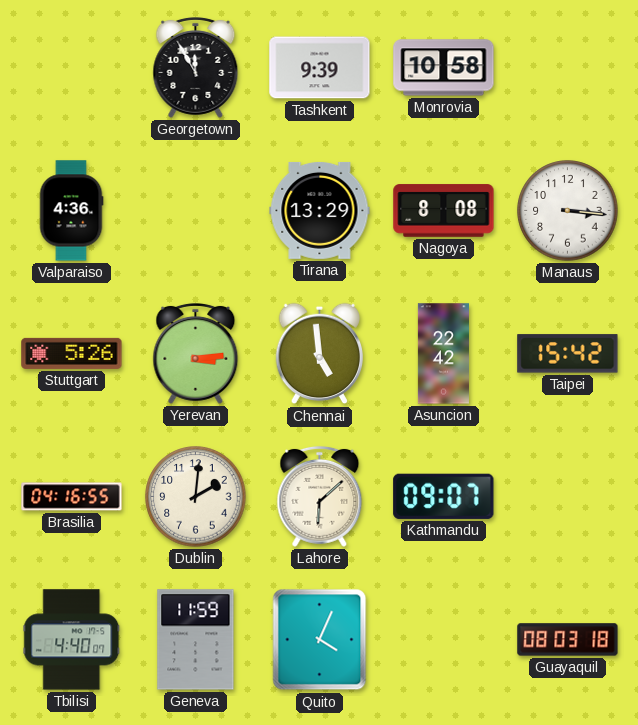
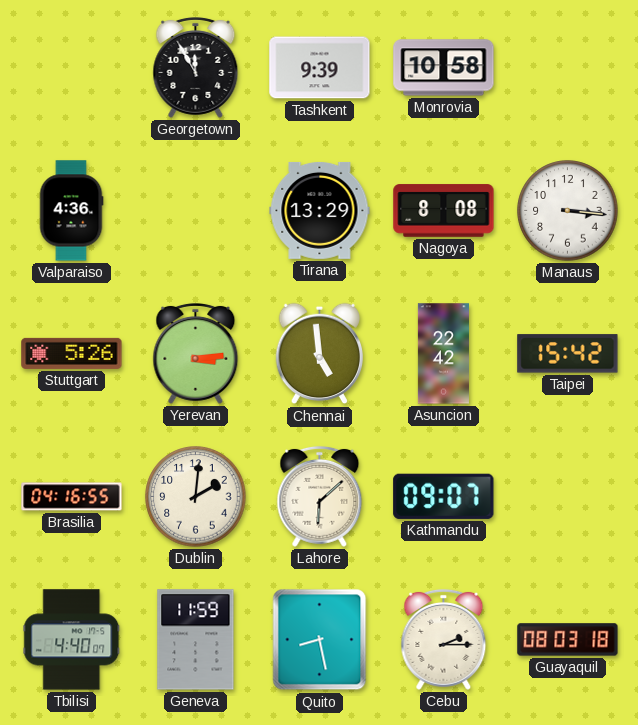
Quito: 4:04 -> 8:28 (320, 640)
Cebu: none -> 2:15 (444, 639)
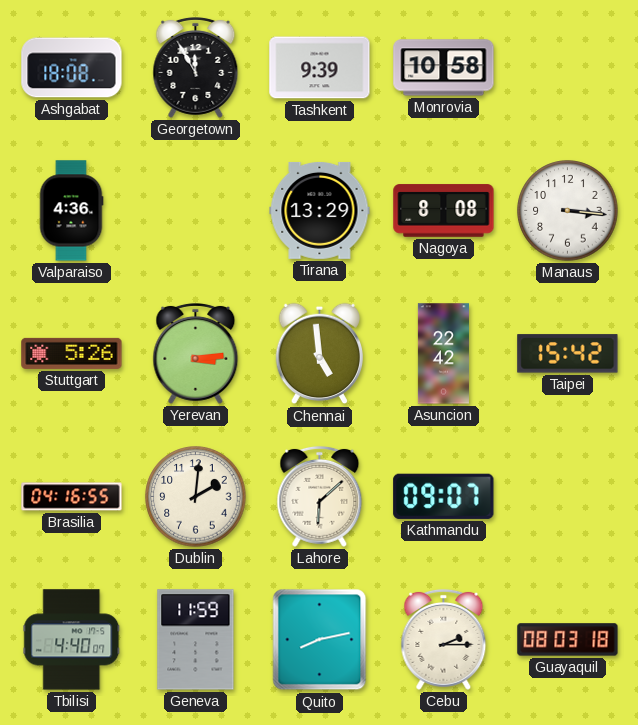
Ashgabat: none -> 18:08 (72, 68)
Quito: 8:28 -> 8:13 (320, 640)
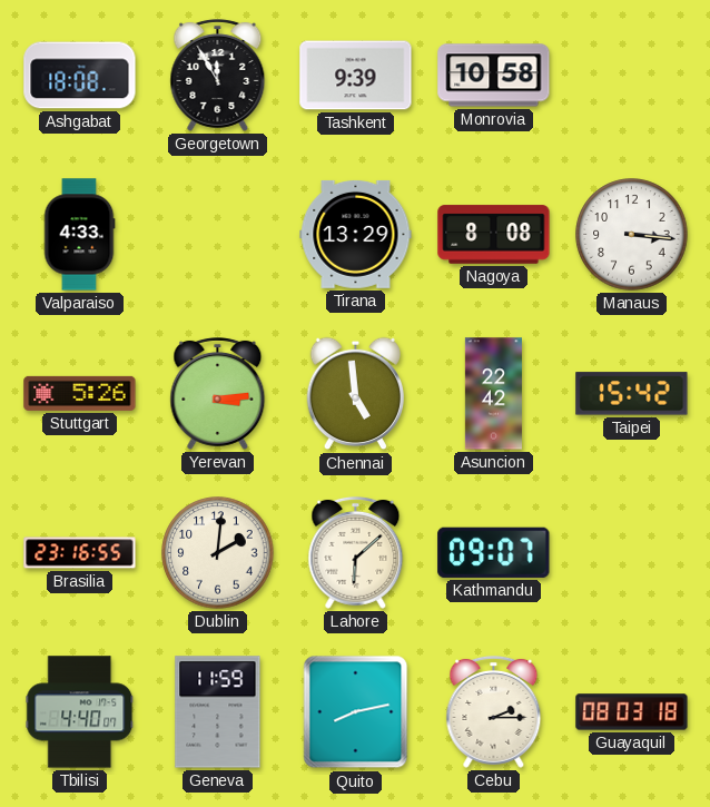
Valparaiso: 4:36 -> 4:33 (79, 235)
Brasilia: 04:16 -> 23:16 (80, 553)
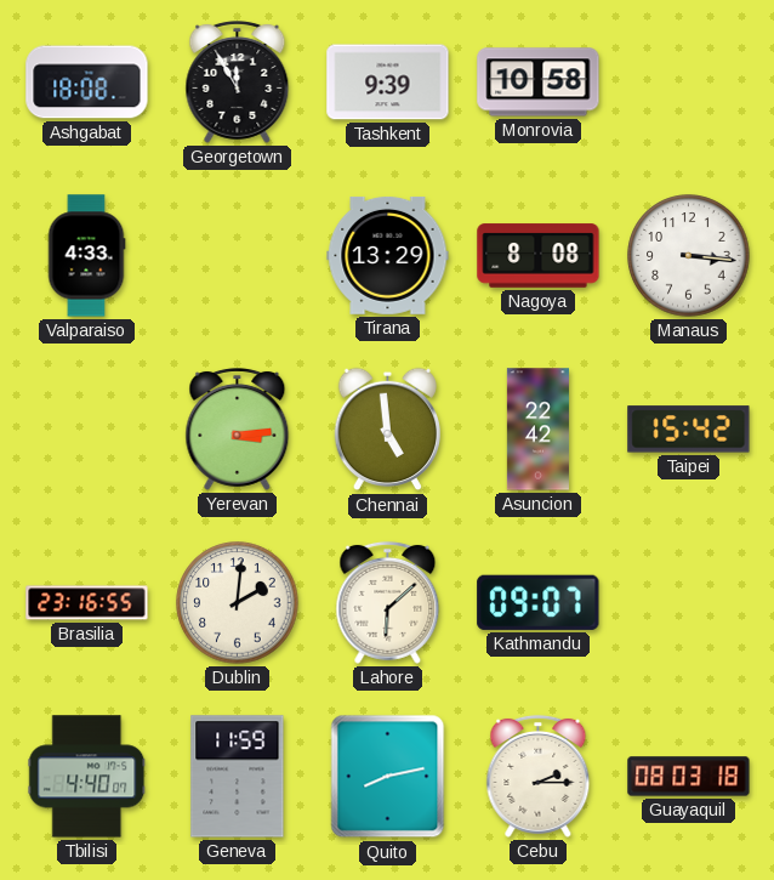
Stuttgart: 5:26 -> none (80, 393)
